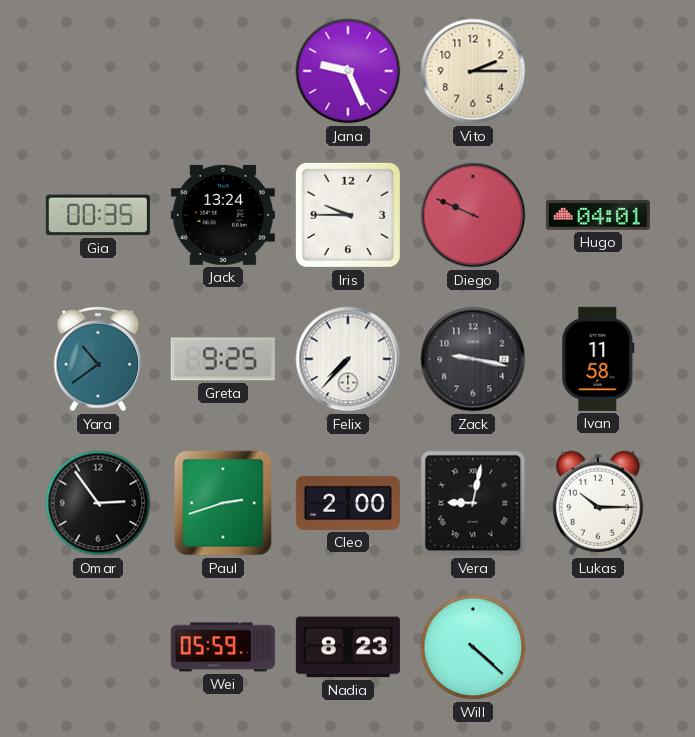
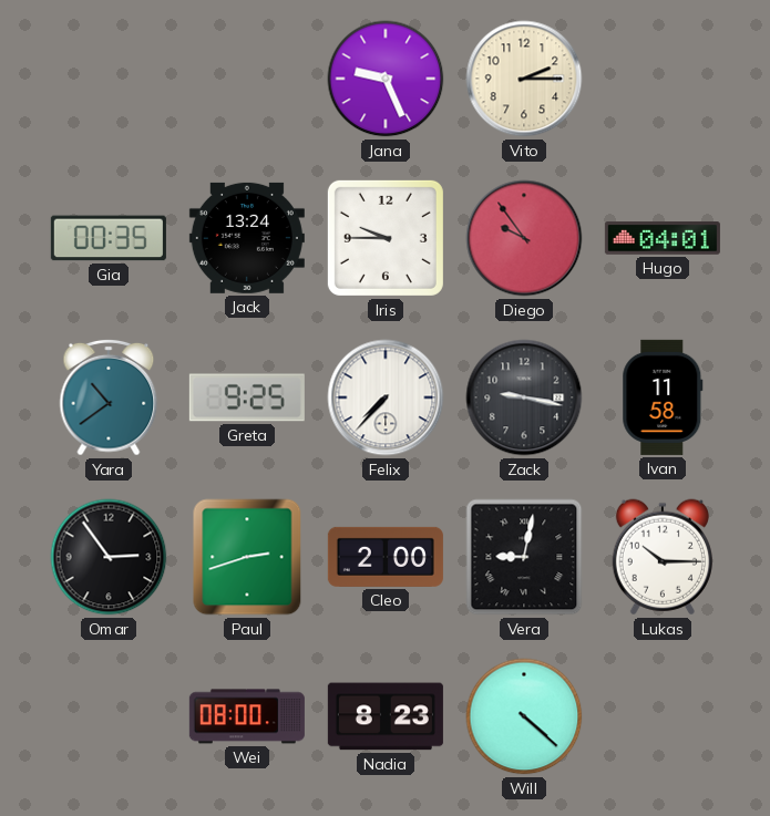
Diego: 9:49 -> 9:54 (524, 238)
Wei: 05:59 -> 08:00 (247, 716)
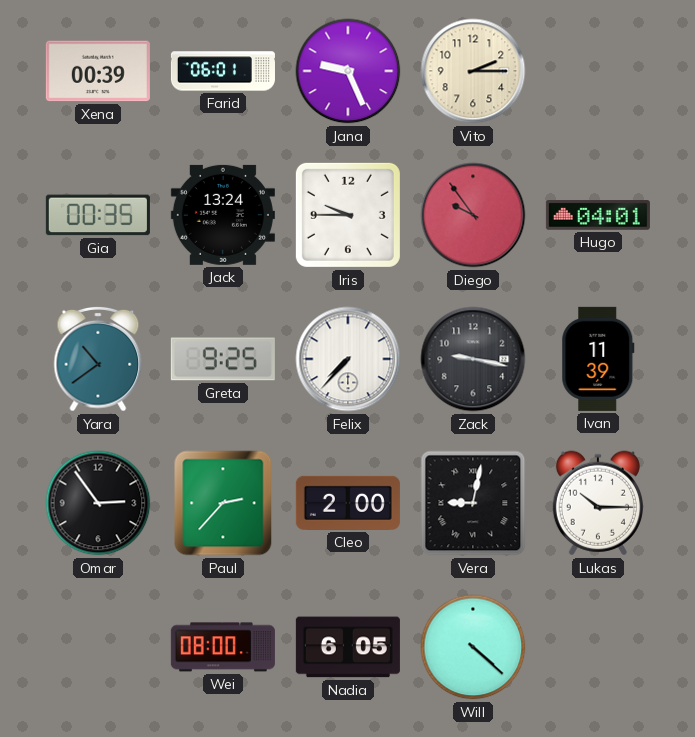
Xena: none -> 00:39 (98, 71)
Farid: none -> 06:01 (223, 71)
Ivan: 11:58 -> 11:39 (598, 359)
Paul: 2:42 -> 2:37 (223, 503)
Nadia: 8:23 -> 6:05 (348, 647)
